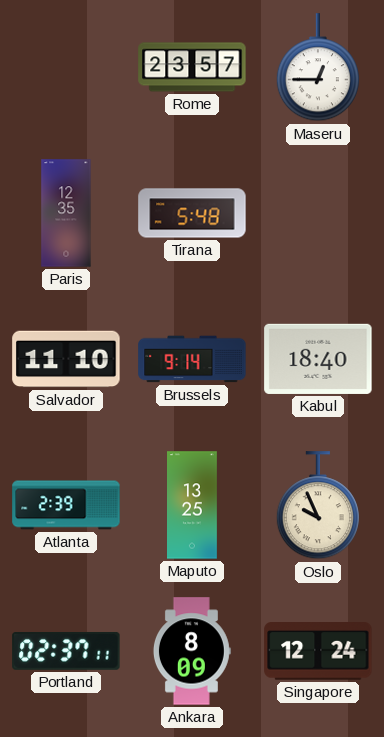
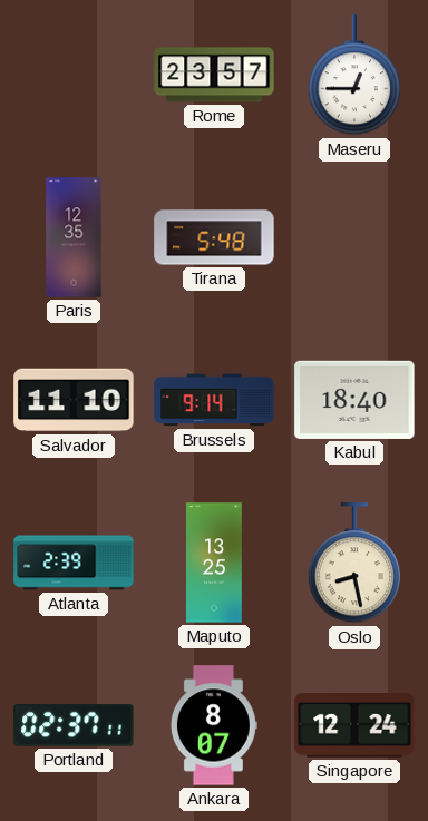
Oslo: 9:56 -> 8:28 (354, 564)
Ankara: 8:09 -> 8:07 (214, 725)
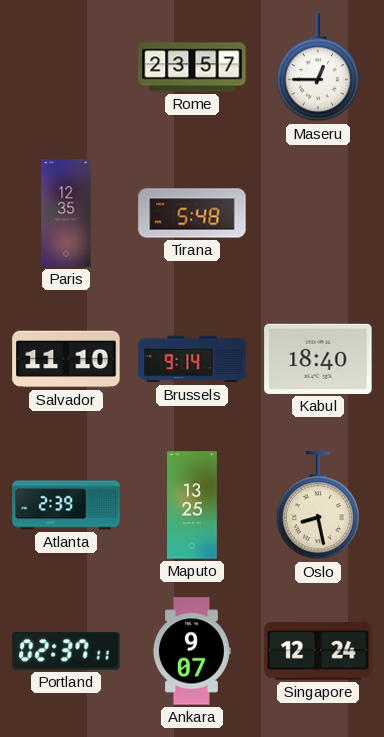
Ankara: 8:07 -> 9:07 (192, 651)
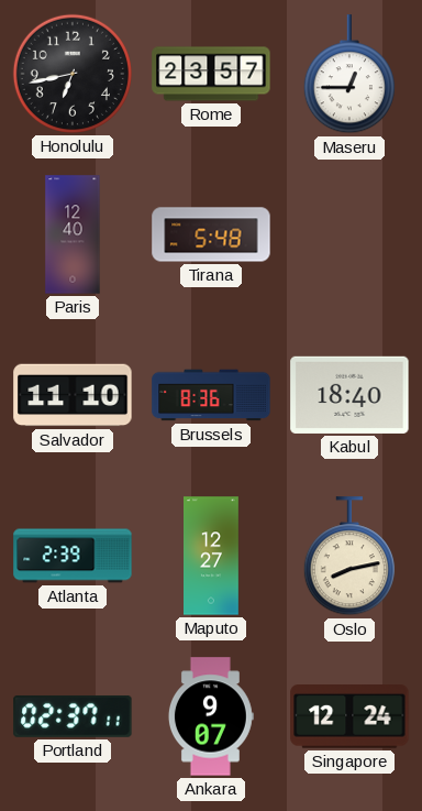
Honolulu: none -> 6:43 (73, 74)
Paris: 12:35 -> 12:40 (73, 234)
Brussels: 9:14 -> 8:36 (211, 395)
Maputo: 13:25 -> 12:27 (212, 556)
Oslo: 8:28 -> 8:13 (349, 557)
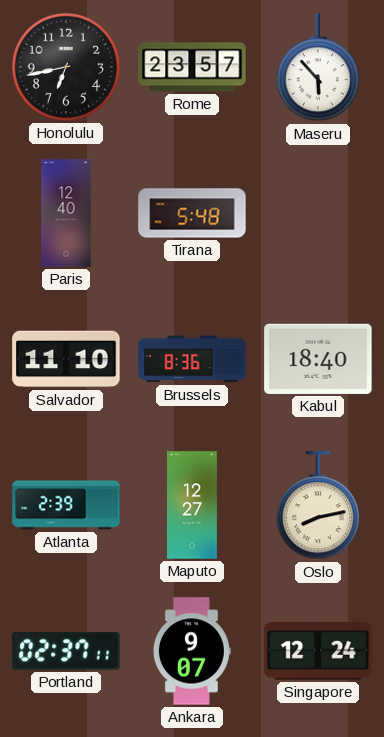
Maseru: 12:45 -> 5:53 (318, 68)
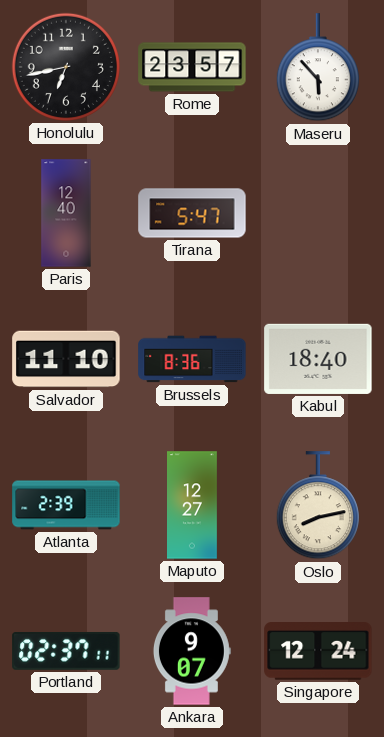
Tirana: 5:48 -> 5:47 (192, 213)
